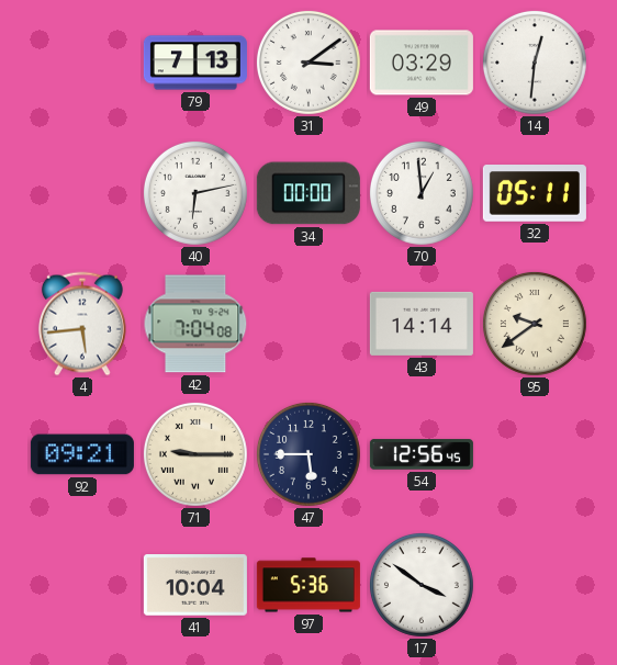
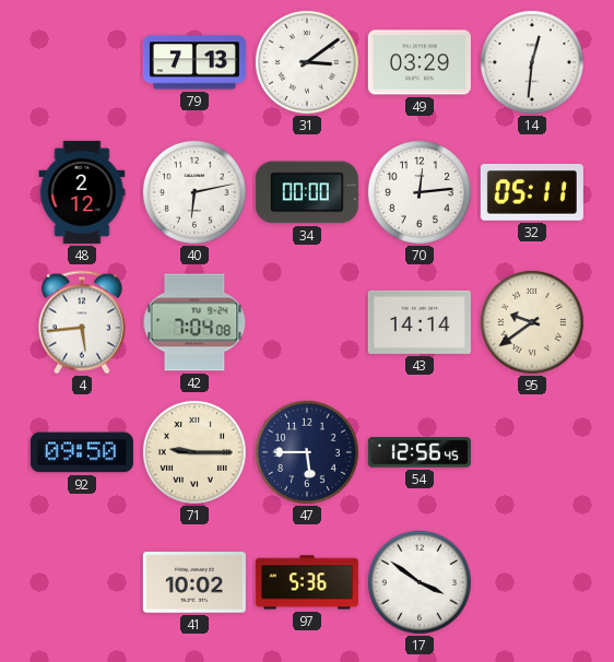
48: none -> 2:12 (82, 192)
70: 12:59 -> 12:14 (420, 192)
92: 09:21 -> 09:50 (82, 452)
41: 10:04 -> 10:02 (194, 583)
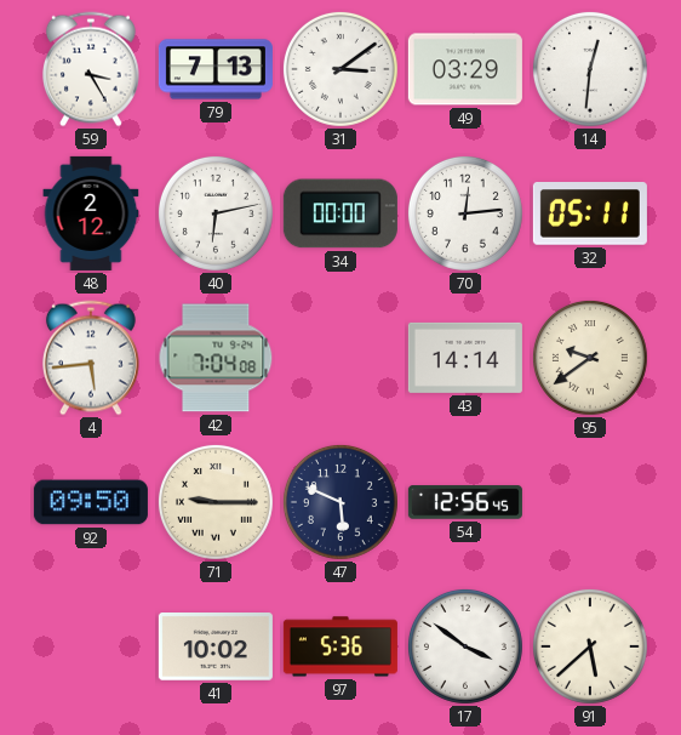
59: none -> 3:25 (91, 69)
47: 5:45 -> 5:49 (340, 502)
91: none -> 5:38 (590, 646)
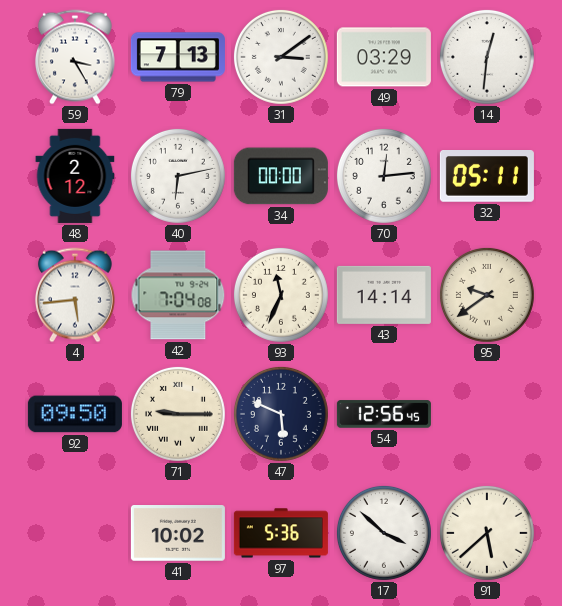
93: none -> 11:34 (281, 295)
17: 3:51 -> 3:52 (384, 533)
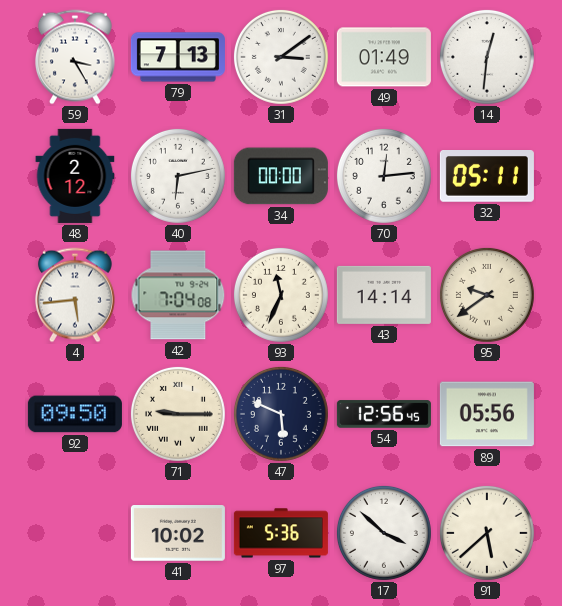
49: 03:29 -> 01:49 (384, 57)
89: none -> 05:56 (487, 414)
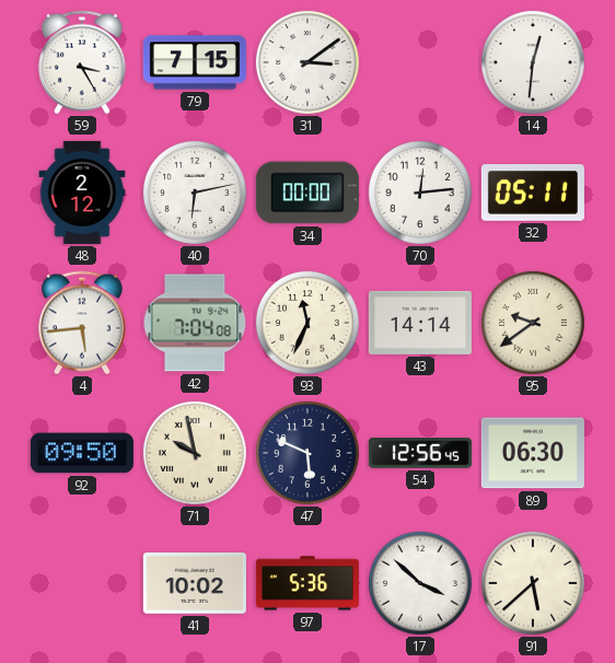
79: 7:13 -> 7:15 (195, 62)
49: 01:49 -> none (384, 57)
71: 9:15 -> 9:58 (195, 453)
89: 05:56 -> 06:30 (533, 453)
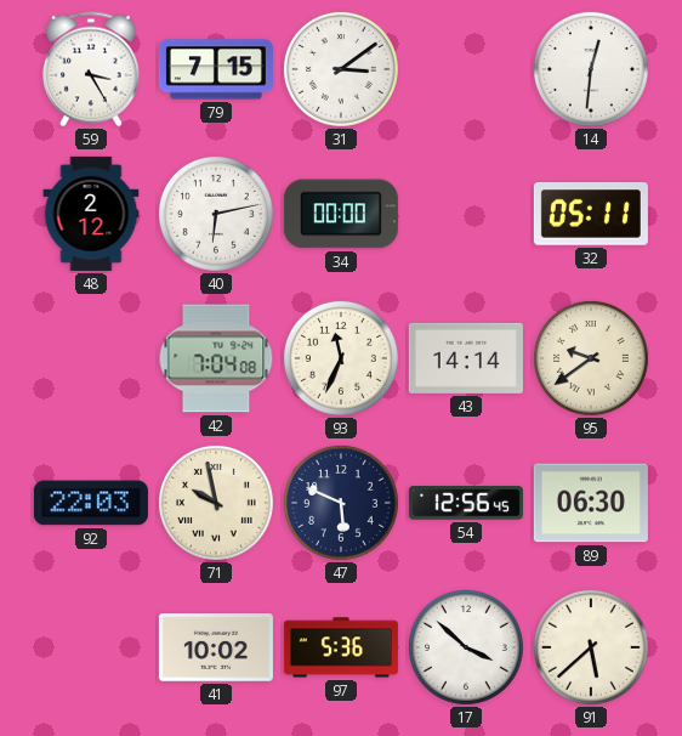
70: 12:14 -> none (420, 193)
4: 5:44 -> none (82, 323)
92: 09:50 -> 22:03 (91, 503)
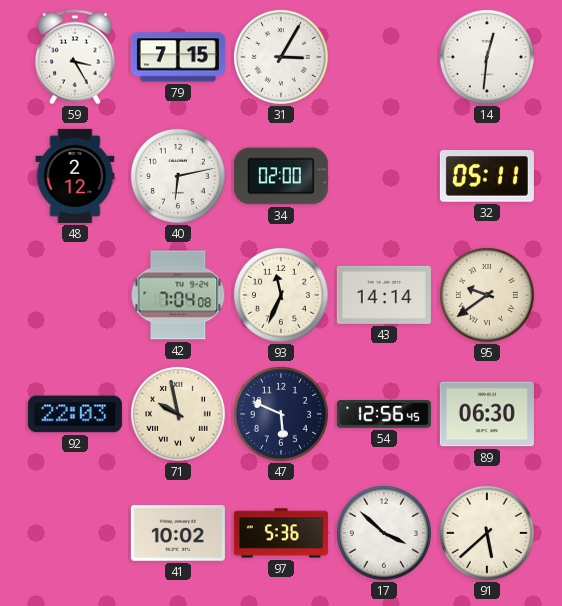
31: 3:09 -> 3:05 (281, 57)
34: 00:00 -> 02:00 (281, 176)
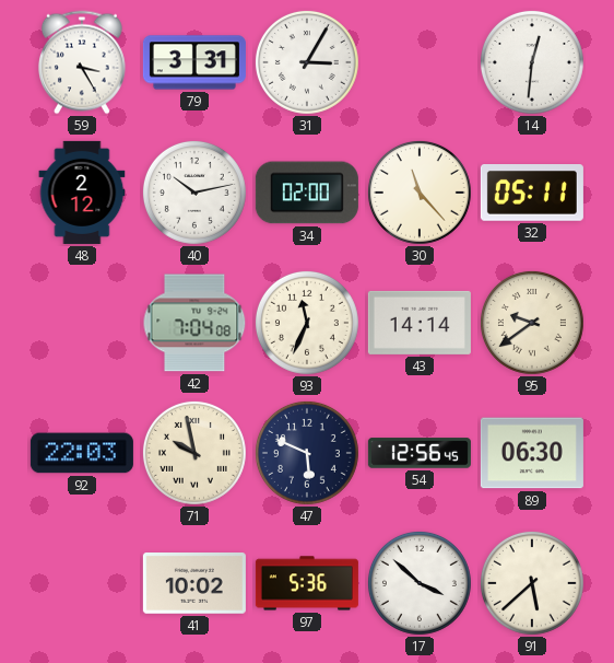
79: 7:15 -> 3:31 (194, 62)
40: 6:13 -> 10:13 (194, 193)
30: none -> 11:23 (420, 193)
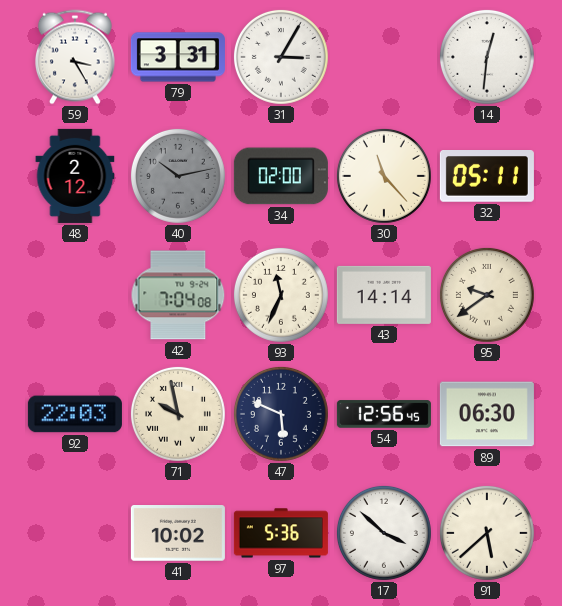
40 dial: white -> grey (178, 176)
